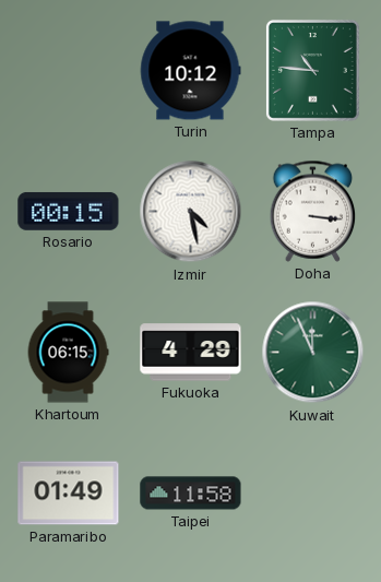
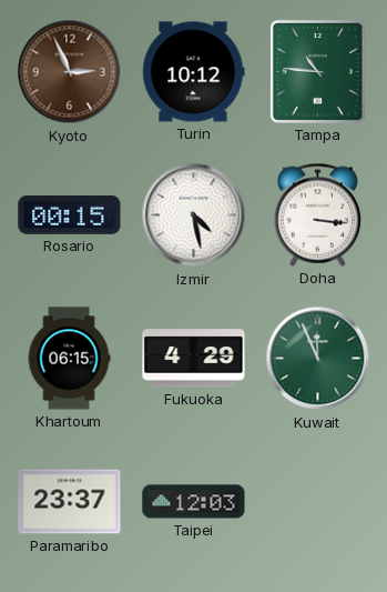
Kyoto: none -> 2:56 (70, 72)
Paramaribo: 01:49 -> 23:37 (70, 502)
Taipei: 11:58 -> 12:03 (194, 502)
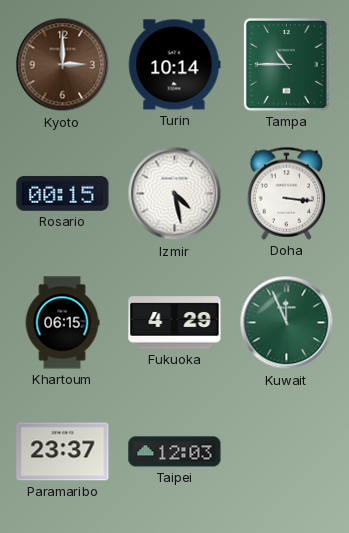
Kyoto: 2:56 -> 3:00 (63, 65)
Turin: 10:12 -> 10:14 (174, 65)
Tampa: 10:46 -> 10:45 (286, 64)
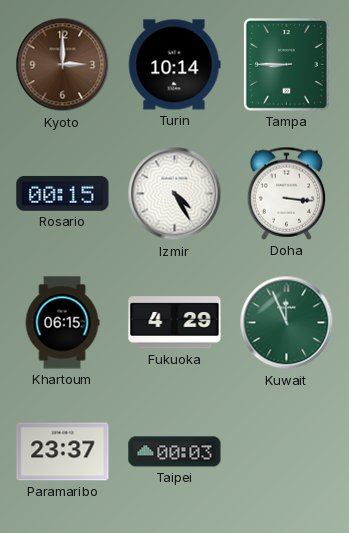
Tampa: 10:45 -> 8:45 (286, 64)
Izmir: 4:28 -> 4:25 (175, 194)
Taipei: 12:03 -> 00:03 (175, 452)
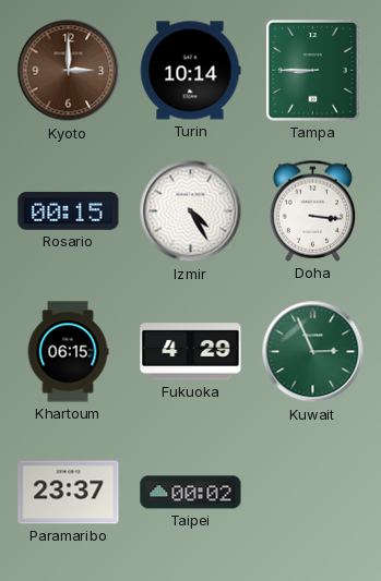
Kuwait: 11:56 -> 2:56 (313, 352)
Taipei: 00:03 -> 00:02 (191, 493)
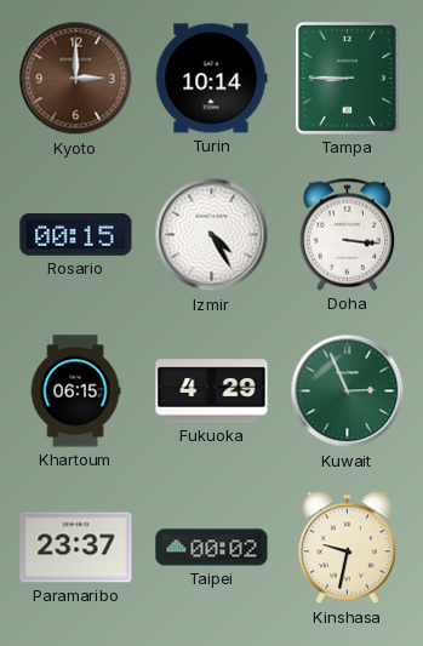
Kinshasa: none -> 9:32 (347, 548)
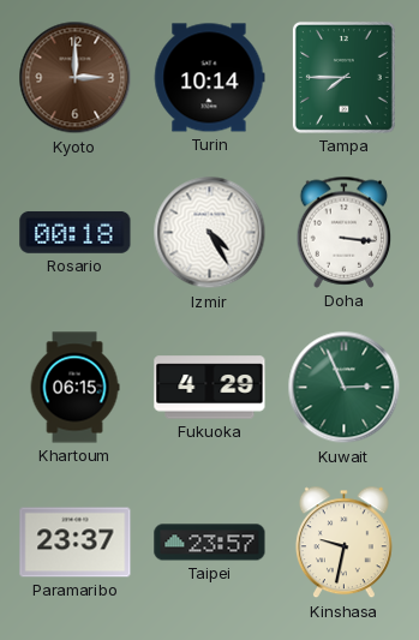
Tampa: 8:45 -> 7:45 (343, 77)
Rosario: 00:15 -> 00:18 (76, 232)
Taipei: 00:02 -> 23:57 (210, 543)
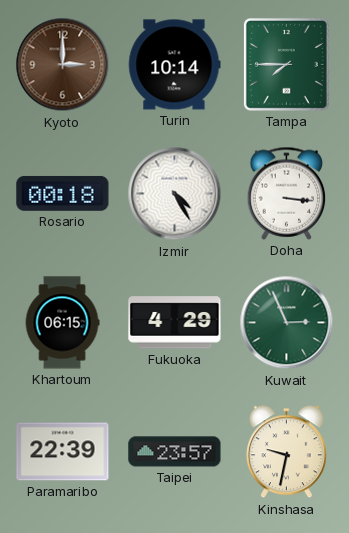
Paramaribo: 23:37 -> 22:39 (63, 452)
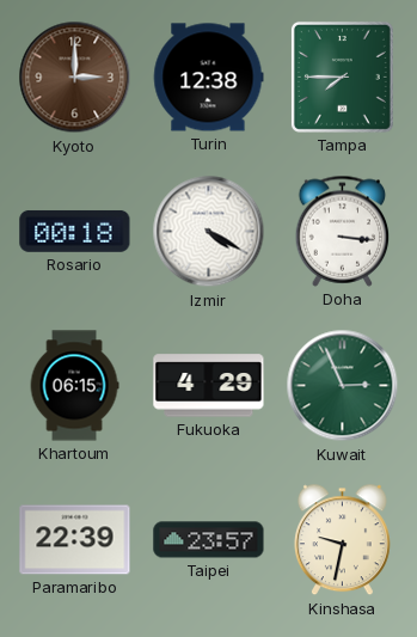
Turin: 10:14 -> 12:38 (208, 78)
Izmir: 4:25 -> 4:20 (209, 232)
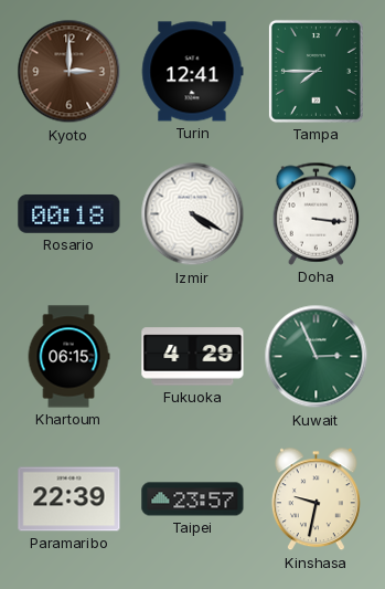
Turin: 12:38 -> 12:41 (192, 72)
